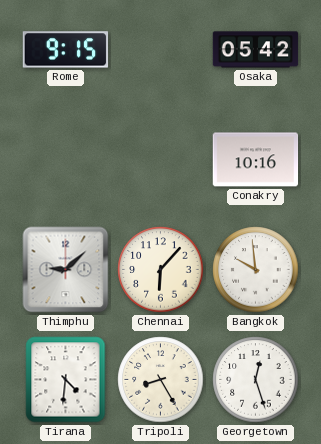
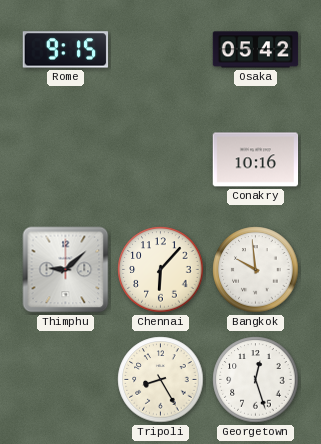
Tirana: 4:31 -> none (66, 380)
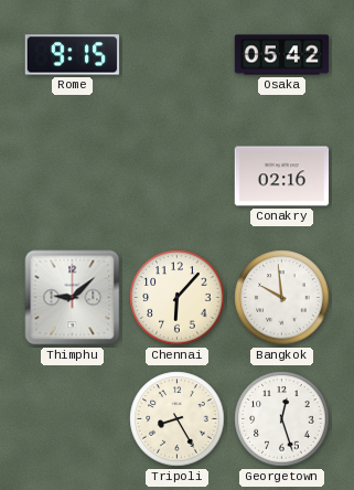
Conakry: 10:16 -> 02:16 (282, 177)
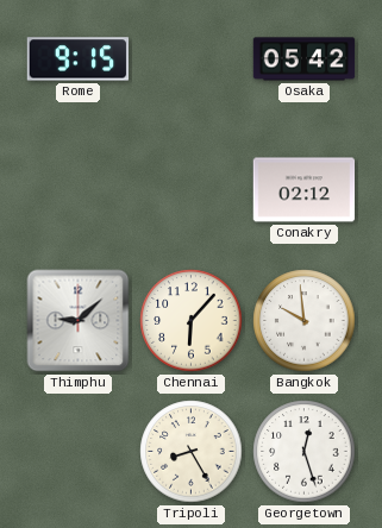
Conakry: 02:16 -> 02:12 (305, 190)
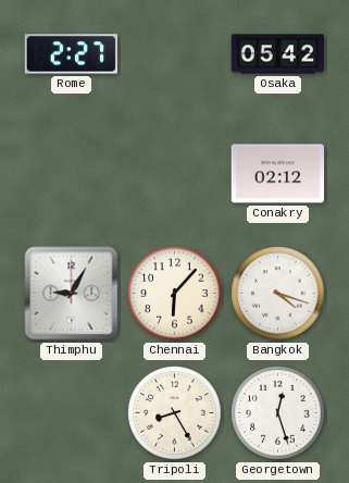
Rome: 9:15 -> 2:27 (72, 54)
Thimphu: 9:08 -> 9:05 (72, 294)
Bangkok: 9:59 -> 4:18 (278, 294)
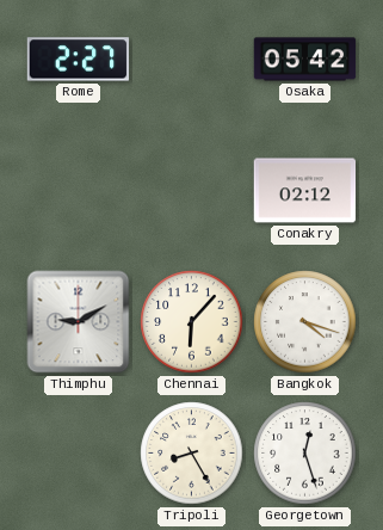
Thimphu: 9:05 -> 9:10 (79, 322)
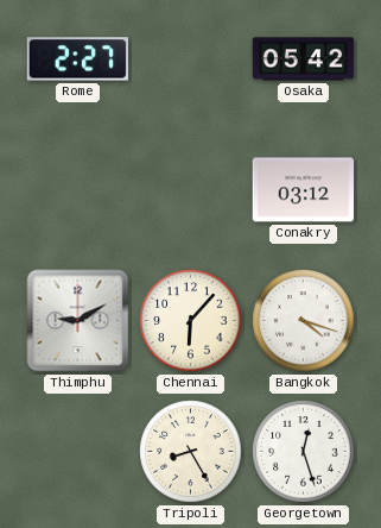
Conakry: 02:12 -> 03:12 (304, 190)
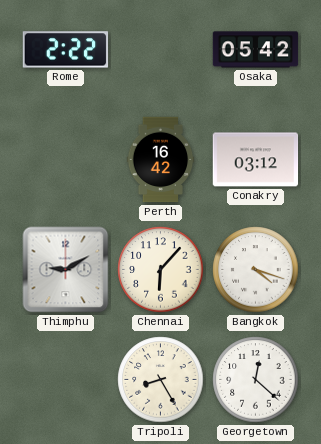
Rome: 2:27 -> 2:22 (66, 50)
Perth: none -> 16:42 (161, 160)
Georgetown: 12:27 -> 12:22 (256, 380)
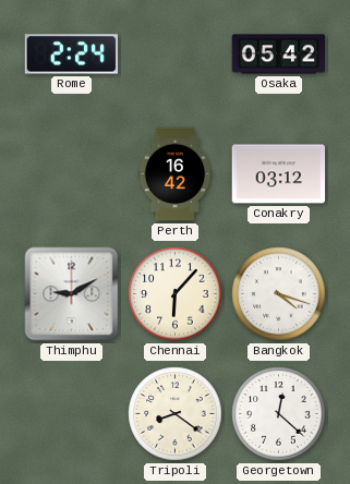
Rome: 2:22 -> 2:24 (72, 55)
Tripoli: 8:25 -> 8:21 (176, 414)
